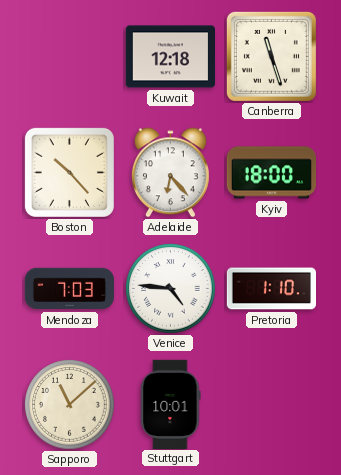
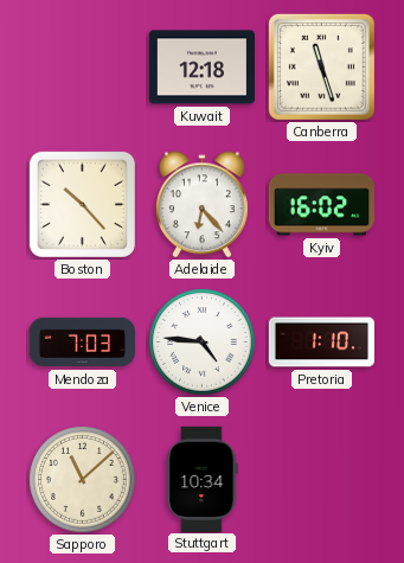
Kyiv: 18:00 -> 16:02 (321, 205)
Stuttgart: 10:01 -> 10:34 (203, 479)
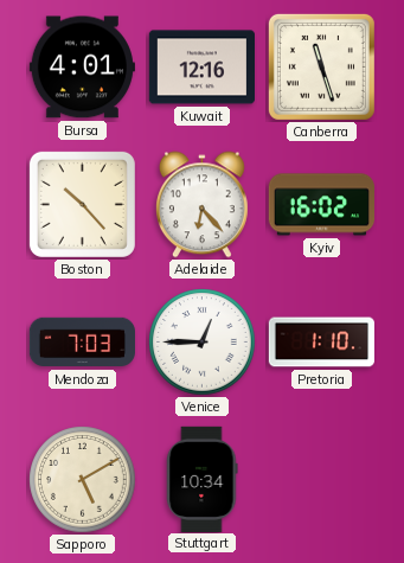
Bursa: none -> 4:01 (82, 68)
Kuwait: 12:18 -> 12:16 (201, 68)
Venice: 4:46 -> 12:45 (203, 343)
Sapporo: 11:08 -> 5:10 (83, 480)
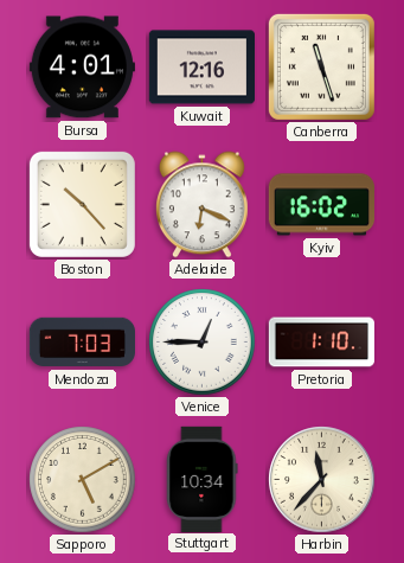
Adelaide: 6:23 -> 6:19 (201, 205)
Harbin: none -> 11:37 (322, 480)
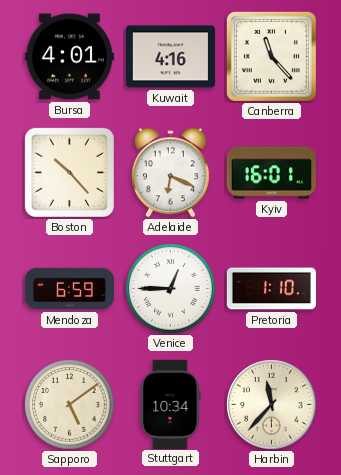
Kuwait: 12:16 -> 4:16 (170, 57)
Canberra: 11:27 -> 11:23 (271, 56)
Kyiv: 16:02 -> 16:01 (271, 173)
Mendoza: 7:03 -> 6:59 (69, 289)
Sapporo: 5:10 -> 5:09 (70, 405)
